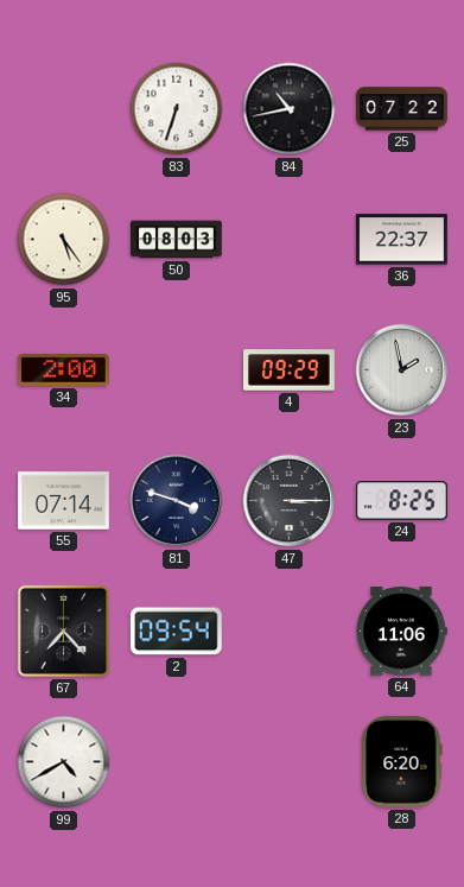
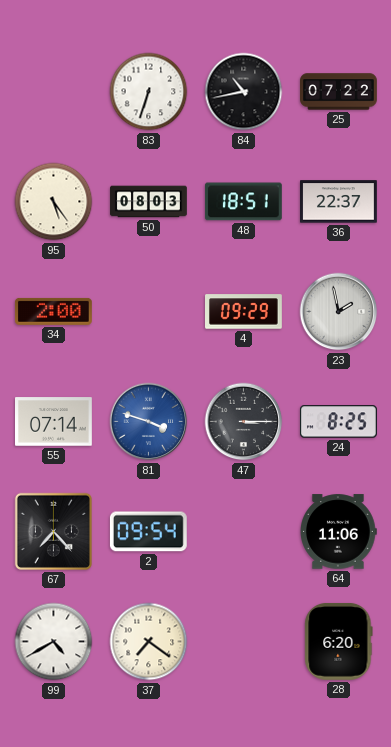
48: none -> 18:51 (243, 202)
81 dial: navy -> blue (149, 422)
37: none -> 7:21 (149, 642)
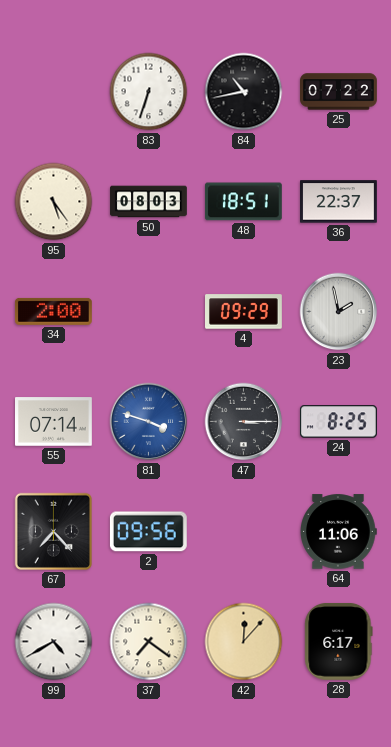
2: 09:54 -> 09:56 (148, 532)
42: none -> 12:07 (244, 642)
28: 6:20 -> 6:17 (339, 641)
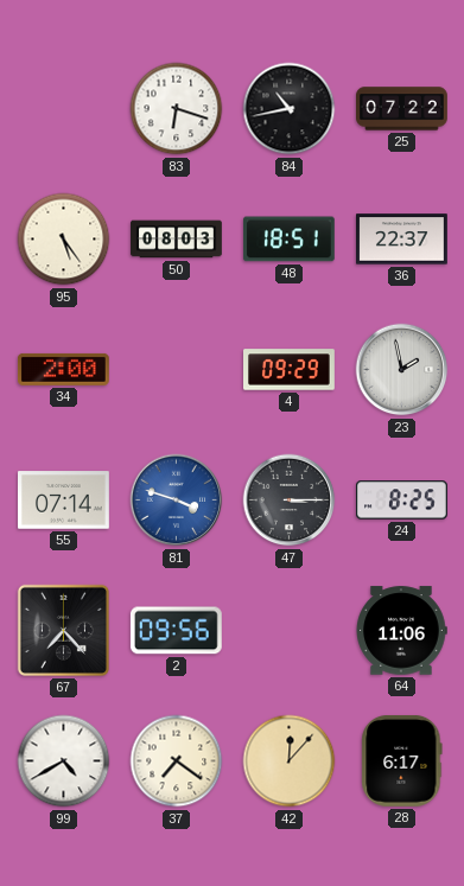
83: 6:33 -> 6:18 (177, 109)
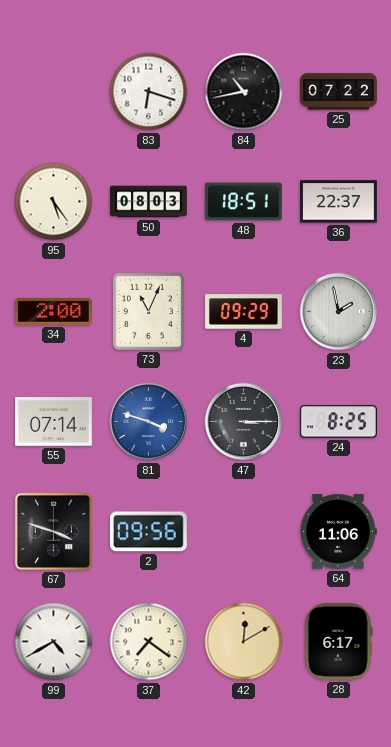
73: none -> 11:04 (148, 311)
67: 7:23 -> 3:48 (53, 531)
42: 12:07 -> 12:10 (244, 642)
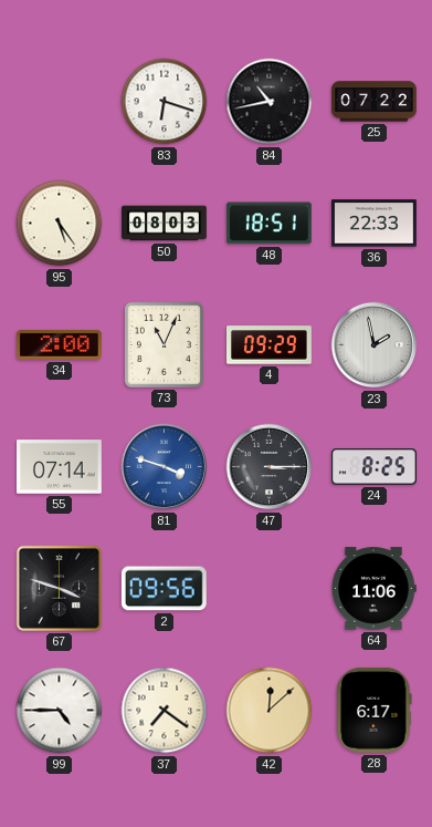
36: 22:37 -> 22:33 (375, 224)
99: 4:40 -> 4:45 (60, 711)
42: 12:10 -> 12:08 (270, 711)
